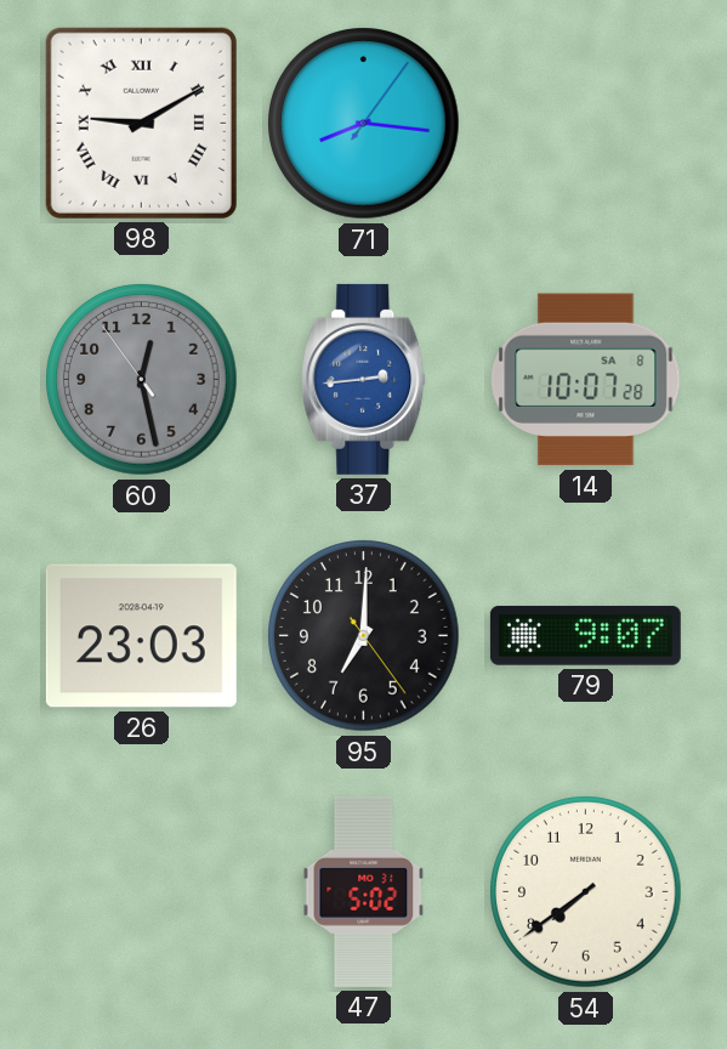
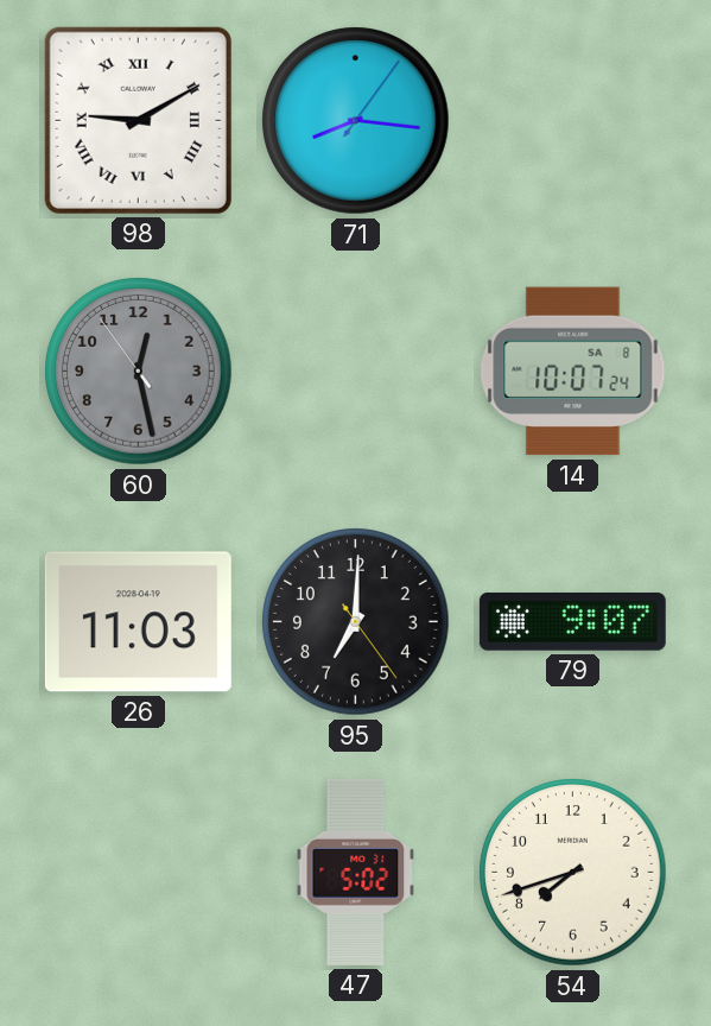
37: 2:44 -> none (364, 379)
14: 10:07:28 -> 10:07:24 (573, 372)
26: 23:03 -> 11:03 (138, 622)
54: 7:39 -> 7:42 (573, 873)
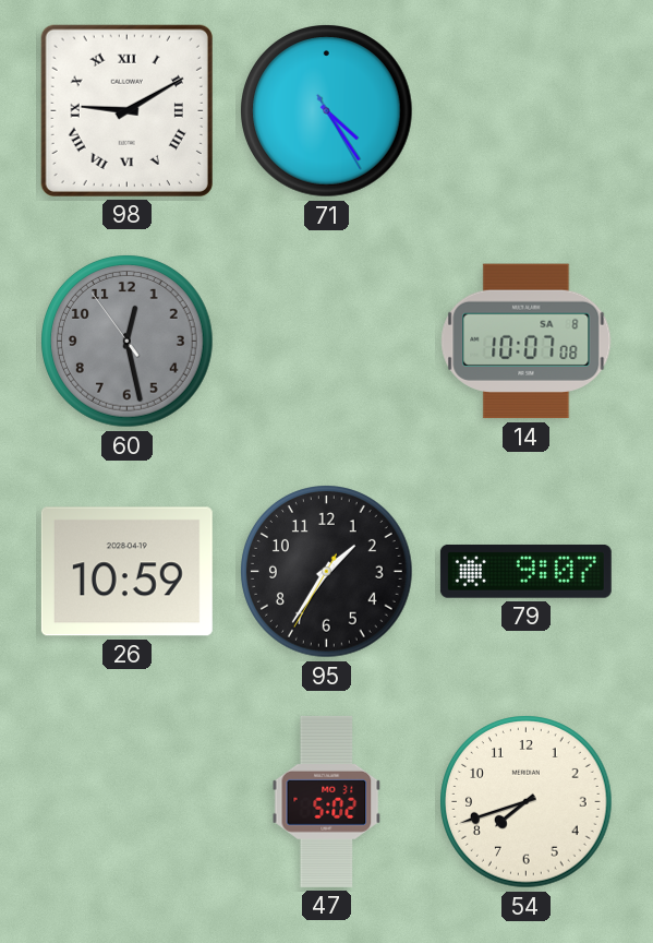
71: 8:16 -> 4:24 (327, 111)
14: 10:07:24 -> 10:07:08 (527, 342)
26: 11:03 -> 10:59 (126, 572)
95: 7:00 -> 1:35 (327, 572)
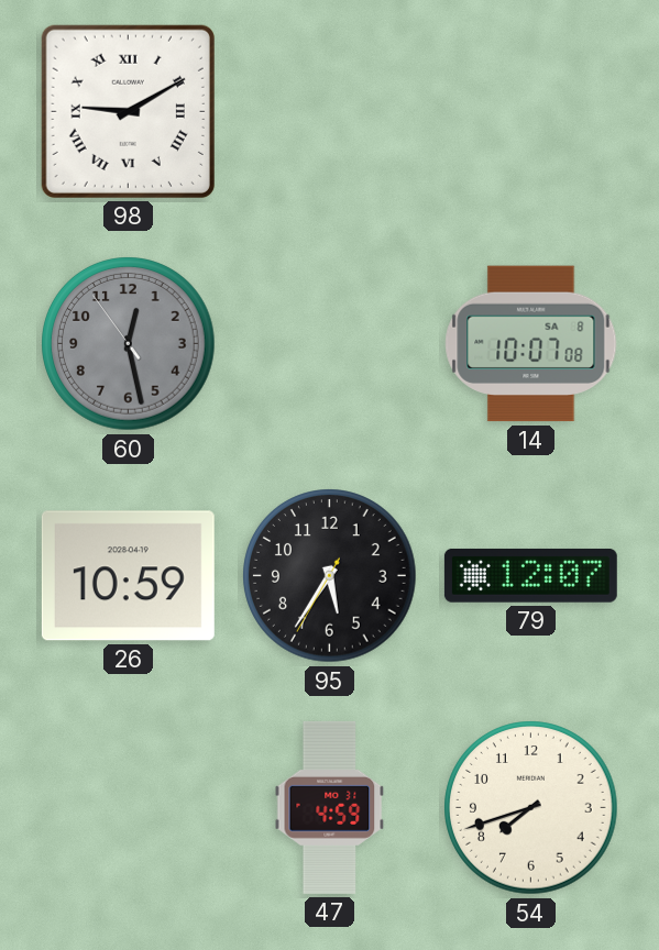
71: 4:24 -> none (327, 111)
95: 1:35 -> 5:35 (330, 576)
79: 9:07 -> 12:07 (530, 576)
47: 5:02 -> 4:59 (330, 807)
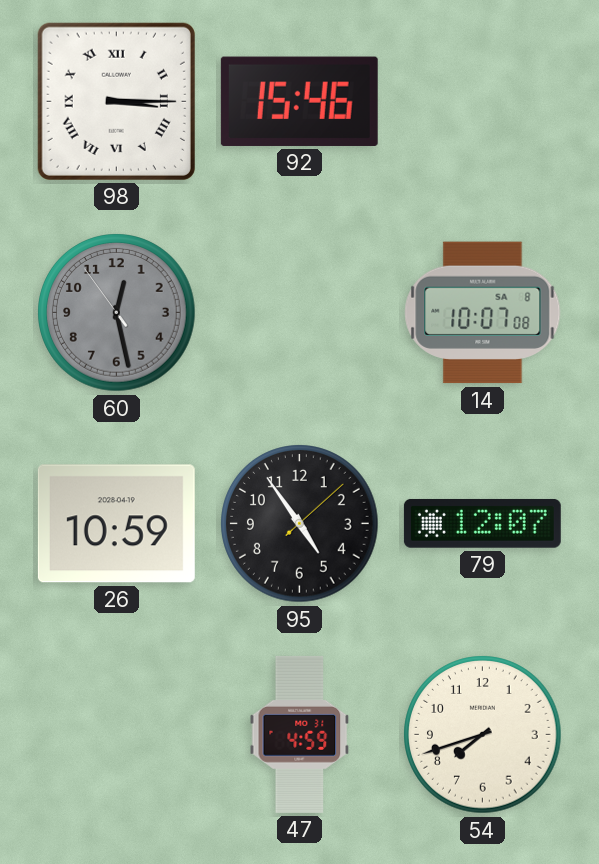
98: 9:10 -> 3:15 (116, 101)
92: none -> 15:46 (299, 101)
95: 5:35 -> 4:54 (300, 524)
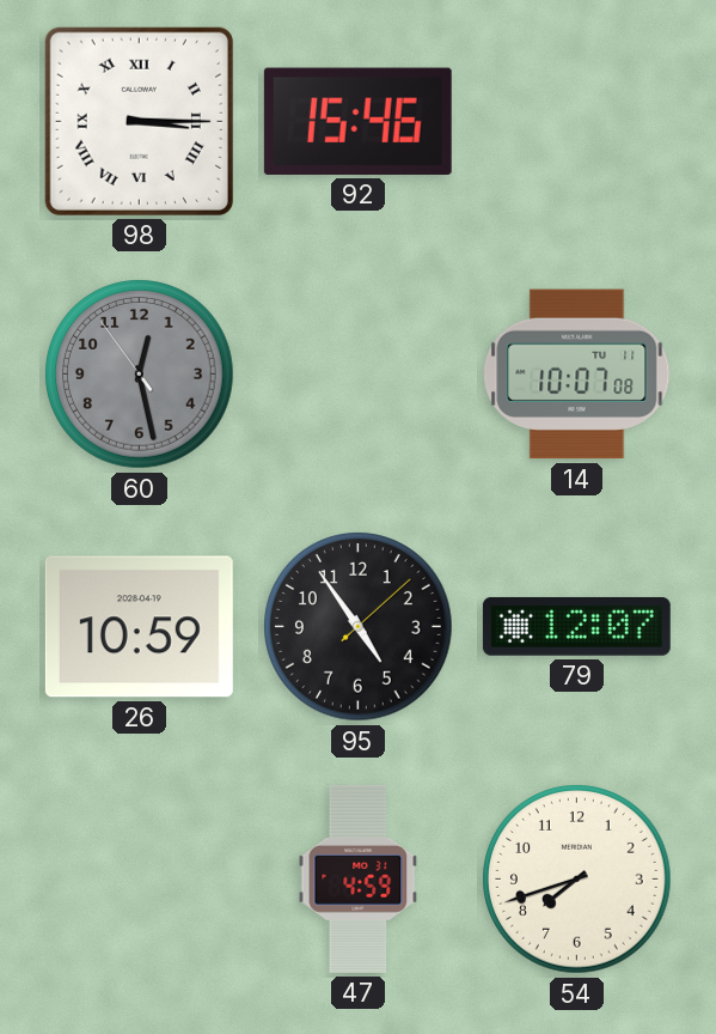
14 date: SA 8 -> TU 11 (577, 375)
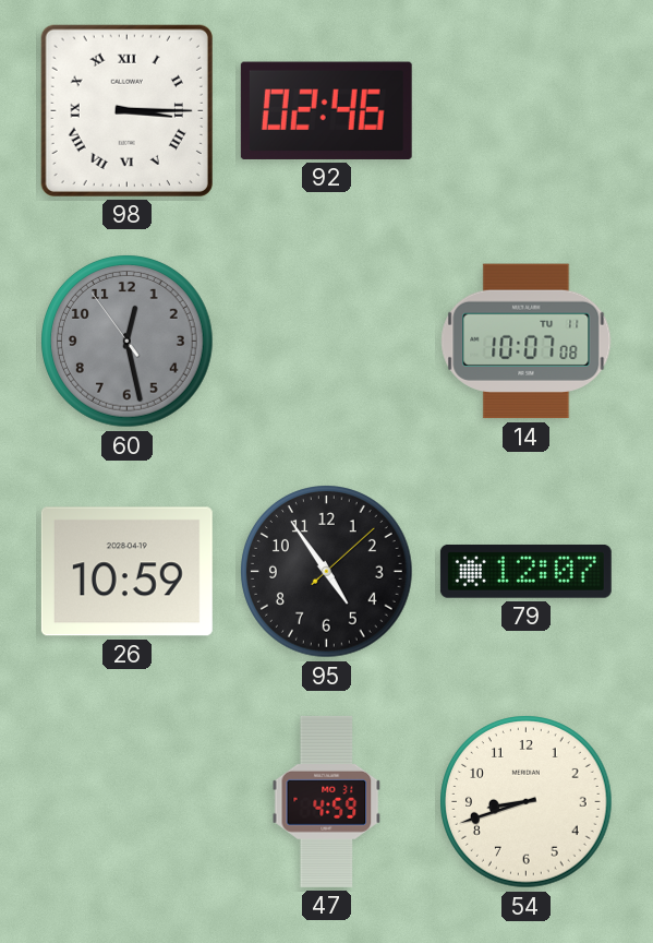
92: 15:46 -> 02:46 (326, 110)
54: 7:42 -> 8:42 (527, 802)
